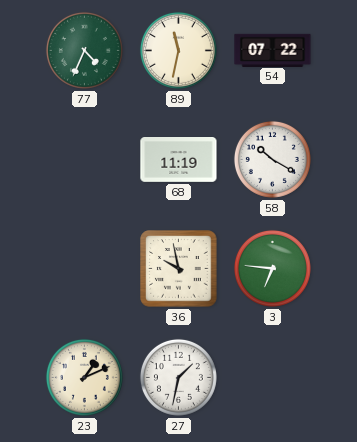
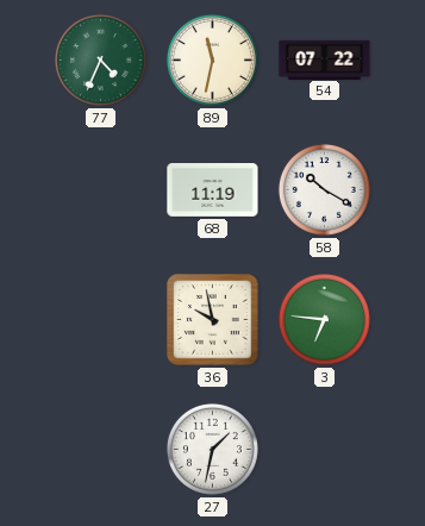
23: 1:11 -> none (84, 377)
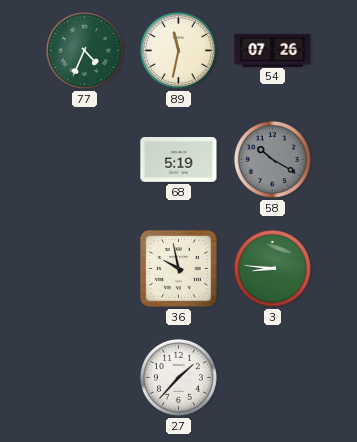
54: 07:22 -> 07:26 (273, 50)
68: 11:19 -> 5:19 (179, 160)
58 dial: white -> grey (272, 159)
3: 6:46 -> 8:46 (272, 268)
27: 1:32 -> 1:37 (178, 377)
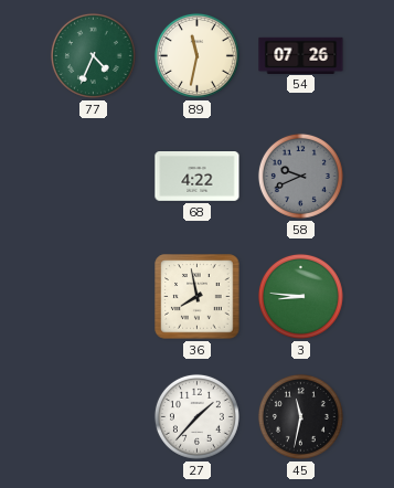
68: 5:19 -> 4:22 (198, 177)
58: 10:20 -> 9:41 (300, 176)
36: 9:58 -> 7:58 (198, 297)
45: none -> 11:32 (300, 416)
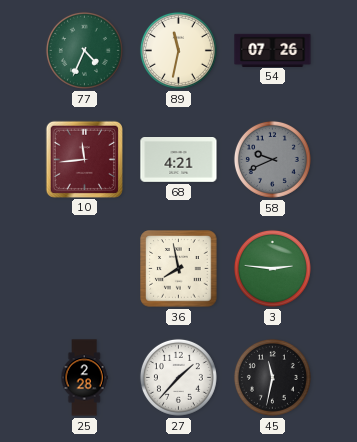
10: none -> 11:44 (84, 159)
68: 4:22 -> 4:21 (179, 160)
3: 8:46 -> 2:46 (272, 268)
25: none -> 2:28 (84, 378)
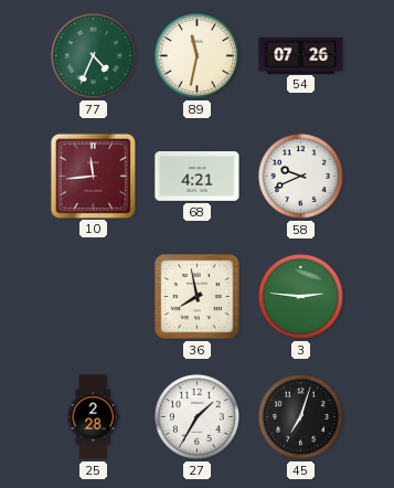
58 dial: grey -> white (300, 176)
27: 1:37 -> 1:35 (196, 416)
45: 11:32 -> 7:03 (300, 416)
